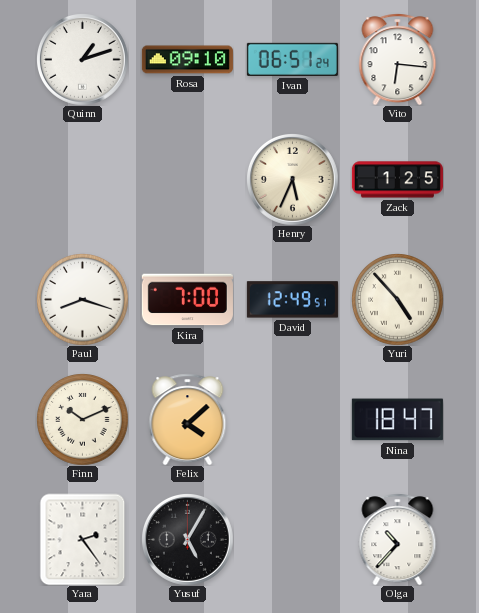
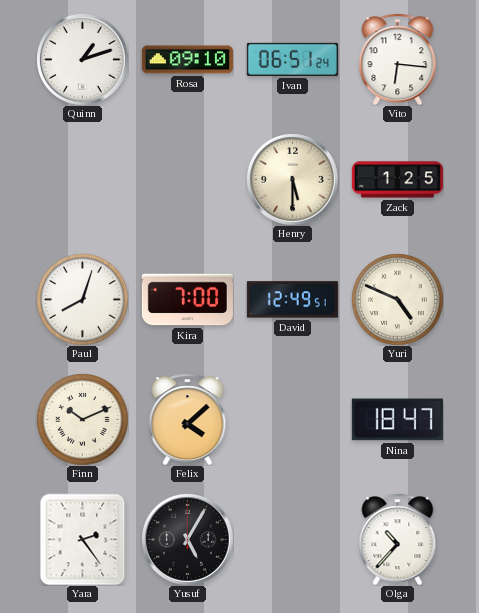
Henry: 5:34 -> 5:30 (293, 180)
Paul: 8:18 -> 8:03 (82, 299)
Yuri: 4:53 -> 4:49 (397, 299)
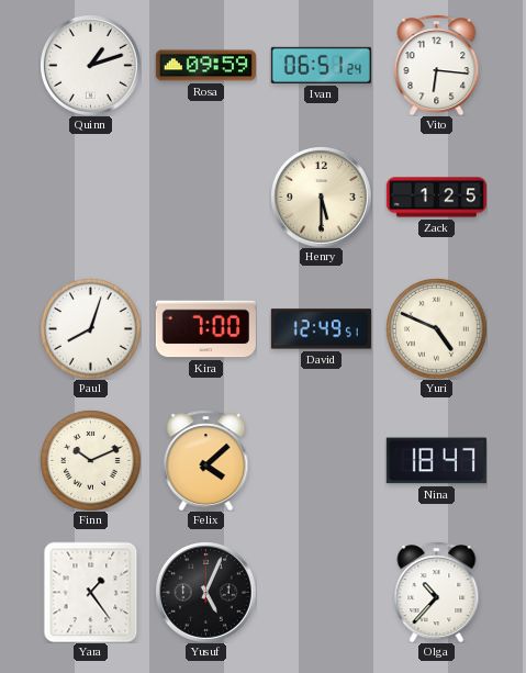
Rosa: 09:10 -> 09:59 (205, 66)
Yara: 2:24 -> 1:24 (91, 592)
Yusuf: 5:05 -> 5:04 (206, 593)
